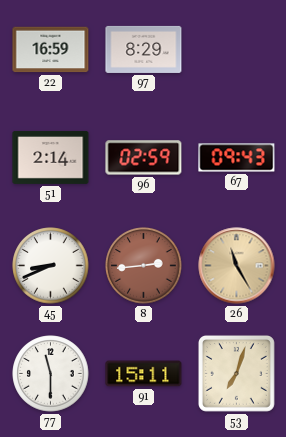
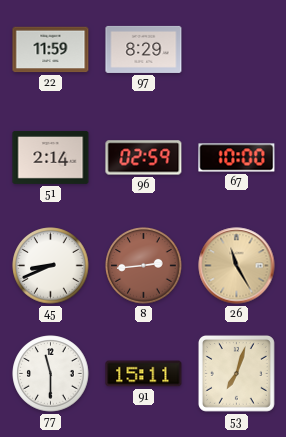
22: 16:59 -> 11:59 (51, 50)
67: 09:43 -> 10:00 (237, 158)
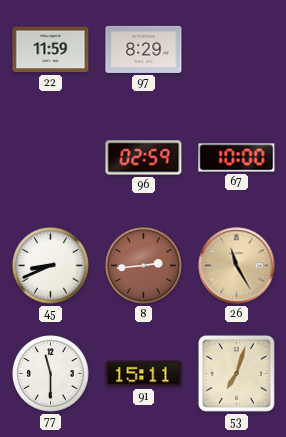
51: 2:14 -> none (51, 157)
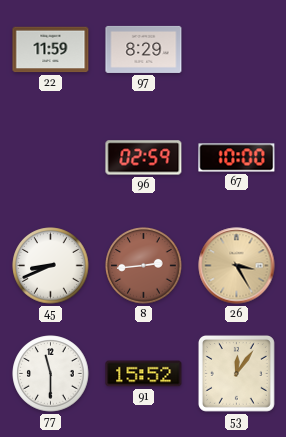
26: 11:25 -> 3:25 (237, 266)
91: 15:11 -> 15:52 (144, 374)
53: 7:03 -> 12:06 (236, 373)
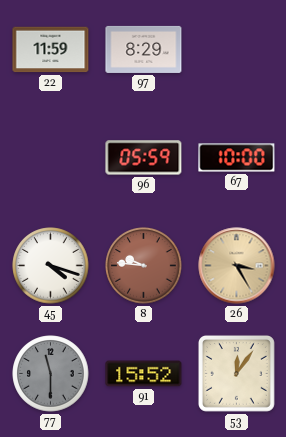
96: 02:59 -> 05:59 (144, 158)
45: 8:41 -> 4:18 (51, 266)
8: 2:44 -> 9:46 (144, 266)
77 dial: white -> grey (51, 374)
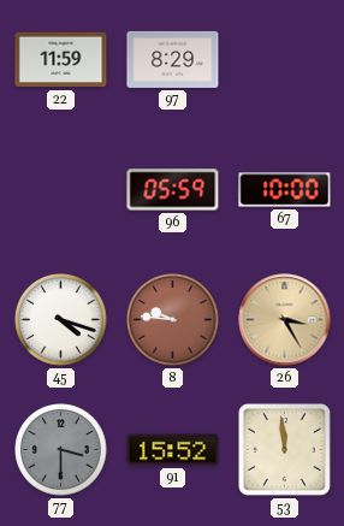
77: 11:30 -> 3:30 (61, 450)
53: 12:06 -> 11:59 (284, 449)
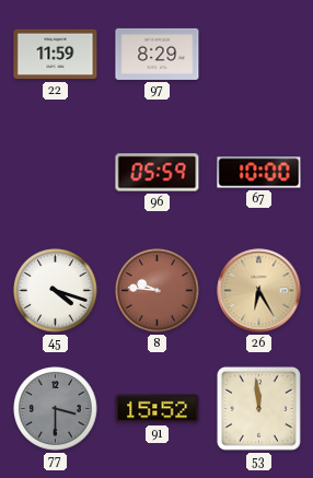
26: 3:25 -> 6:25 (259, 291)
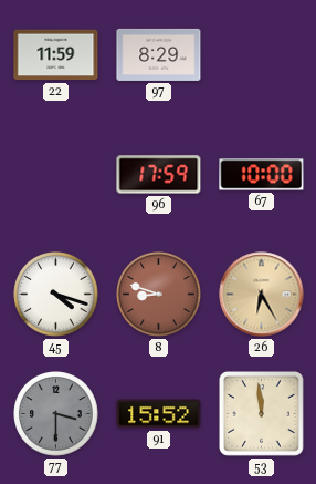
96: 05:59 -> 17:59 (159, 175)
8: 9:46 -> 8:48 (159, 295)
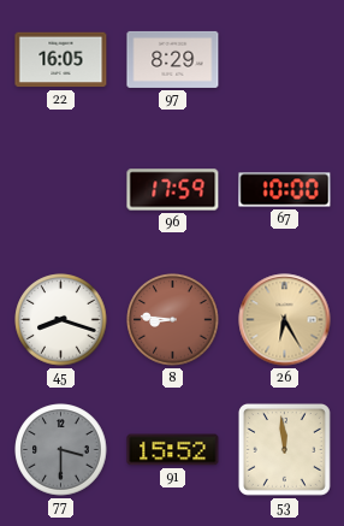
22: 11:59 -> 16:05 (61, 60)
45: 4:18 -> 8:18 (61, 320)
8: 8:48 -> 8:46 (173, 320)
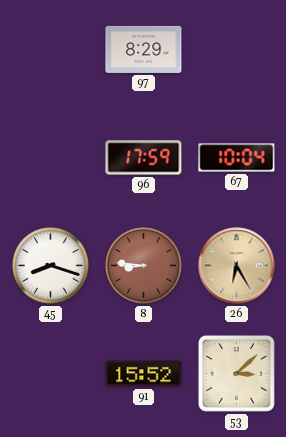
22: 16:05 -> none (61, 60)
67: 10:00 -> 10:04 (237, 158)
77: 3:30 -> none (61, 450)
53: 11:59 -> 3:08 (236, 373)
